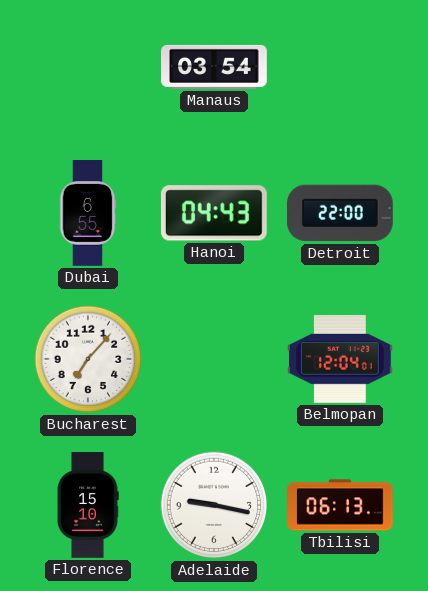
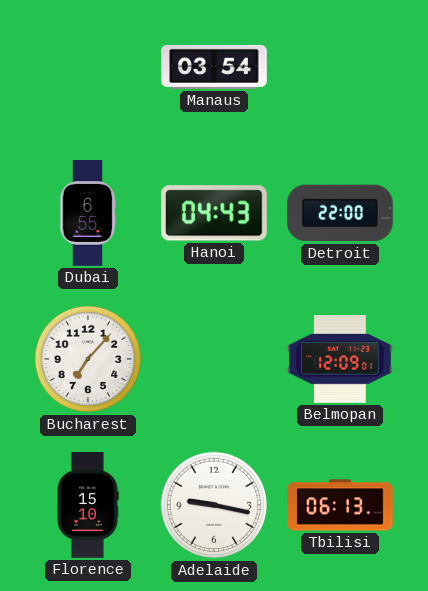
Belmopan: 12:04 -> 12:09 (341, 360)
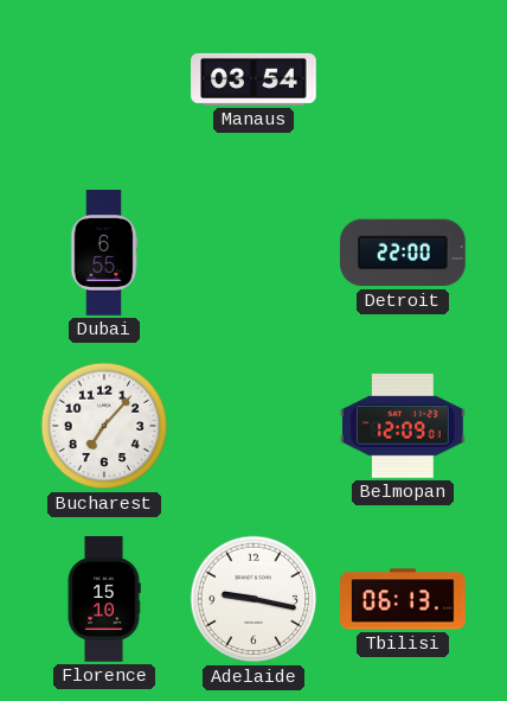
Hanoi: 04:43 -> none (214, 213)
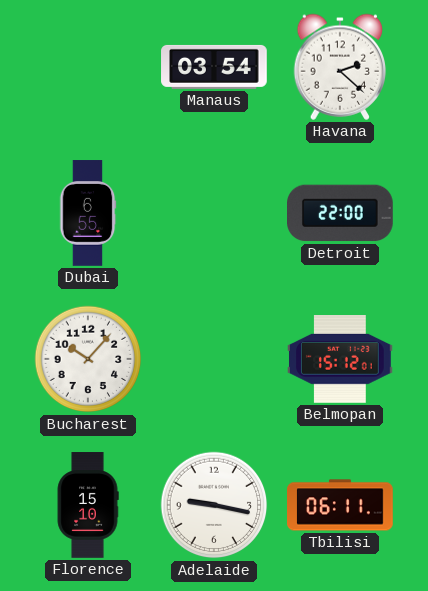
Havana: none -> 2:22 (340, 67)
Bucharest: 7:07 -> 10:07 (88, 359)
Belmopan: 12:09 -> 15:12 (341, 360)
Tbilisi: 06:13 -> 06:11 (340, 505)
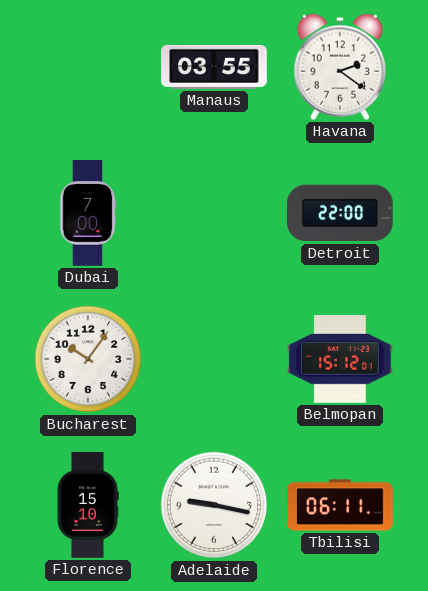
Manaus: 03:54 -> 03:55 (214, 67)
Havana: 2:22 -> 2:21 (340, 67)
Dubai: 6:55 -> 7:00 (88, 213)
Bucharest: 10:07 -> 10:06 (88, 359)
